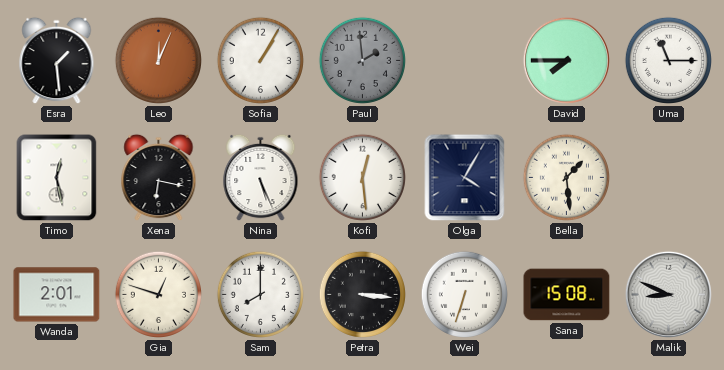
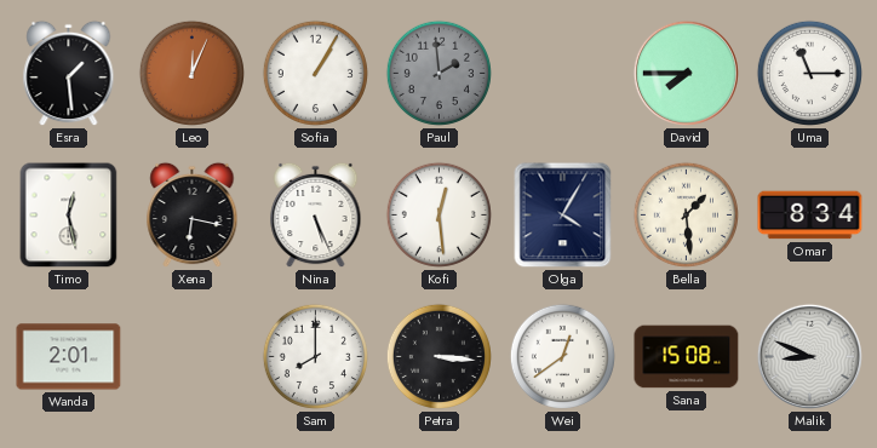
Omar: none -> 8:34 (810, 216)
Gia: 12:48 -> none (158, 294)
Wei: 6:33 -> 12:39 (562, 356)
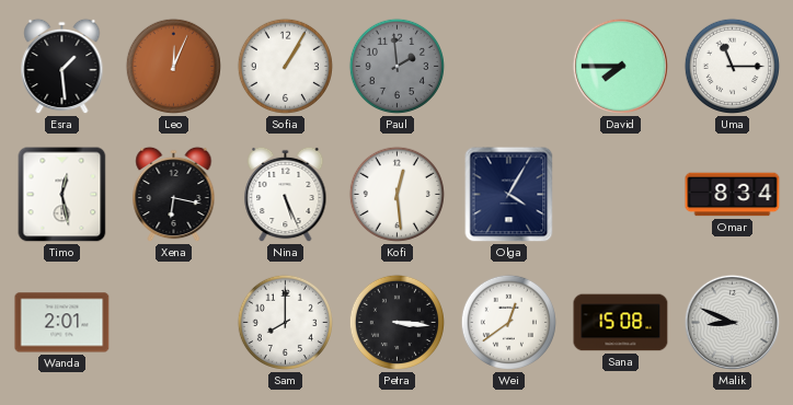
Bella: 1:29 -> none (686, 214)
